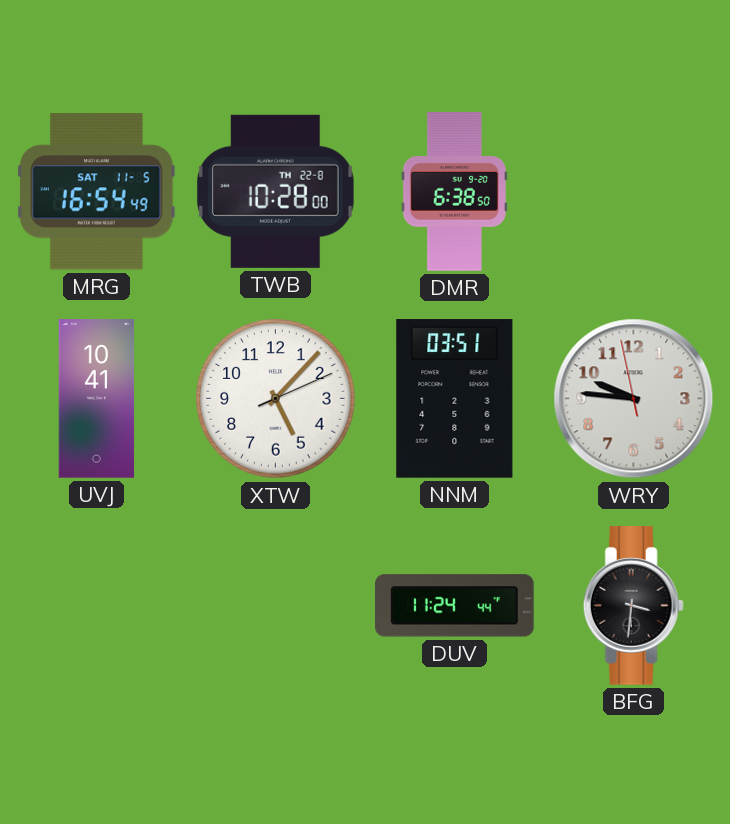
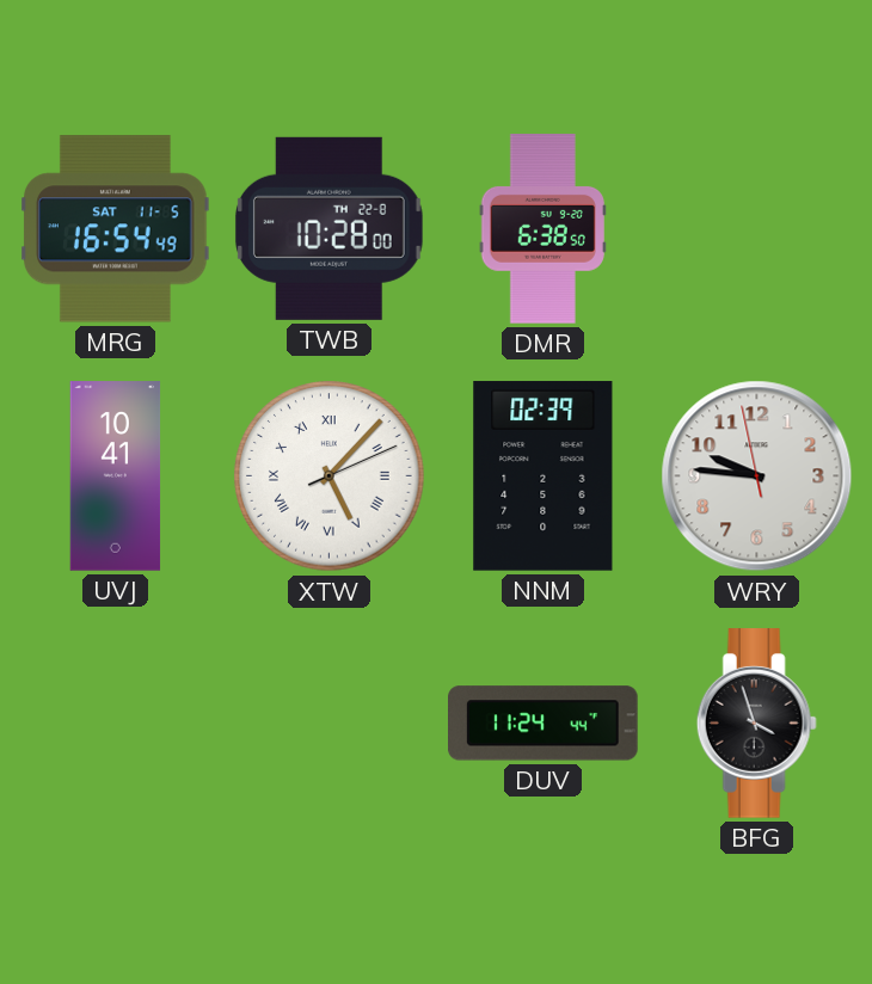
XTW numerals: Arabic -> Roman (330, 476)
NNM: 03:51 -> 02:39 (544, 476)
BFG: 3:31 -> 3:57 (756, 724)
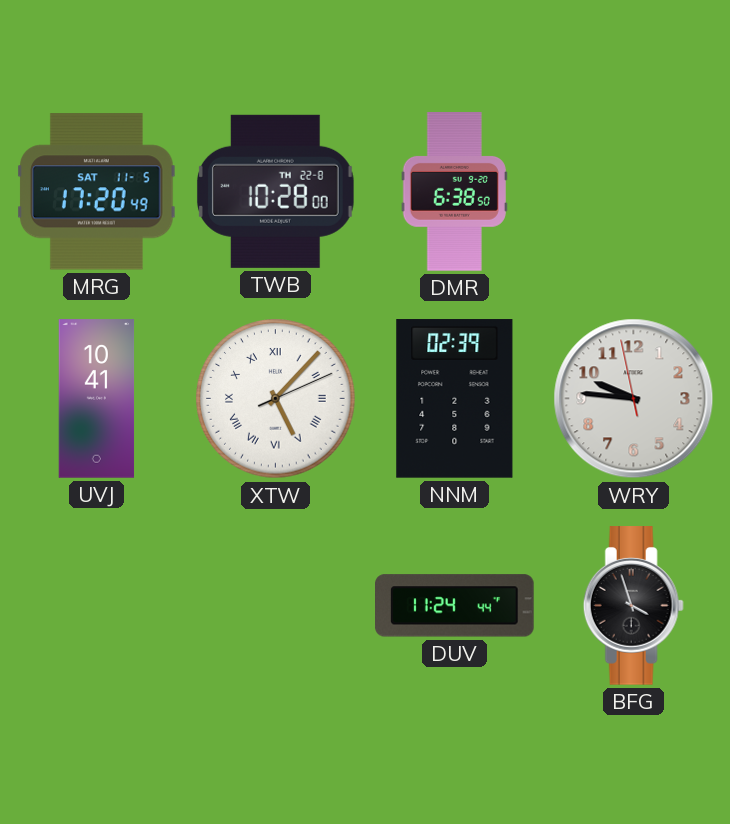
MRG: 16:54 -> 17:20 (97, 192)
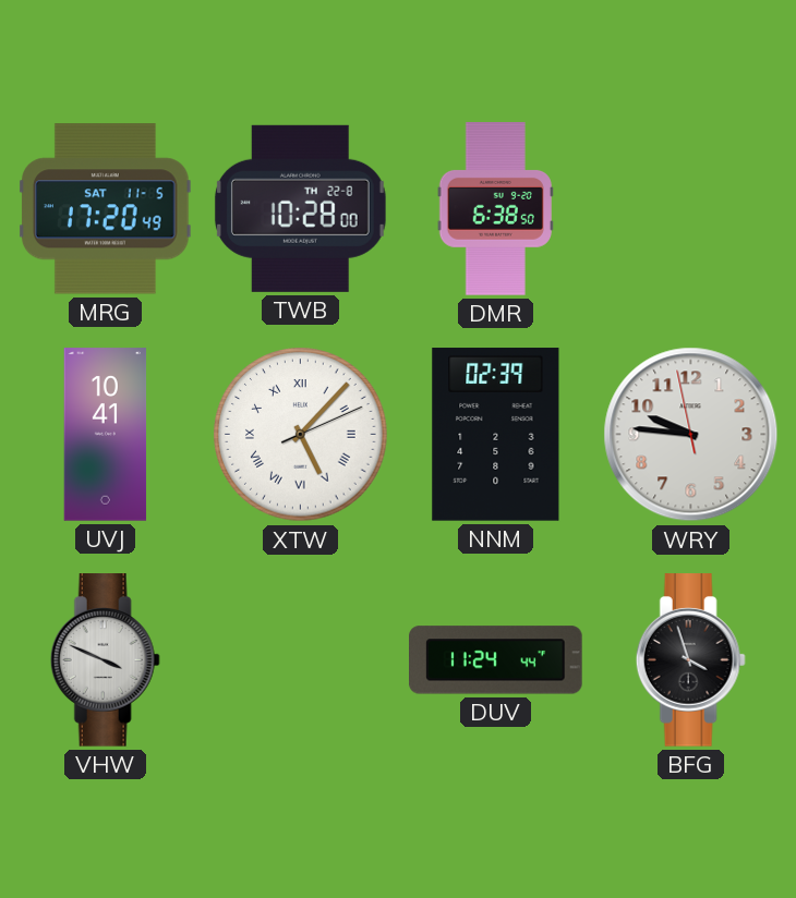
VHW: none -> 3:49 (105, 660)
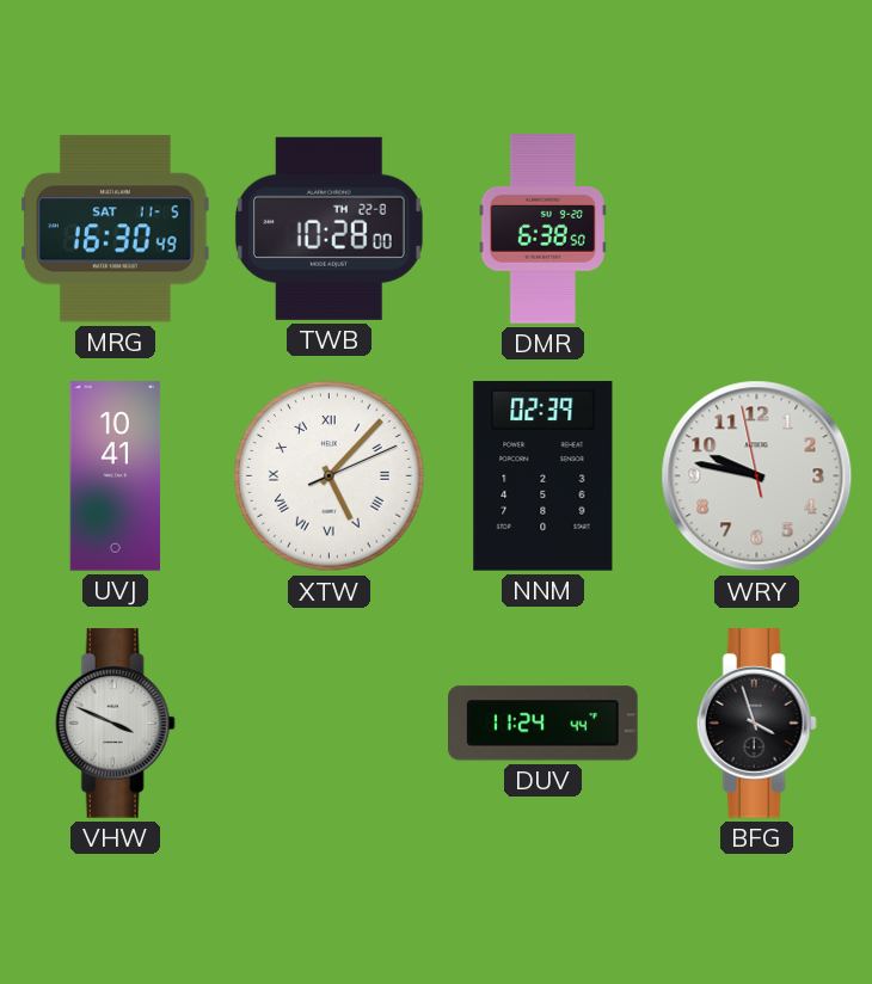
MRG: 17:20 -> 16:30 (116, 229)
WRY: 9:45 -> 9:46 (757, 476)
